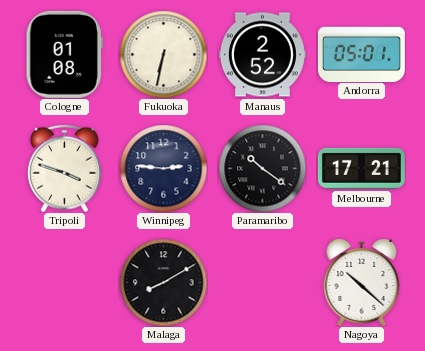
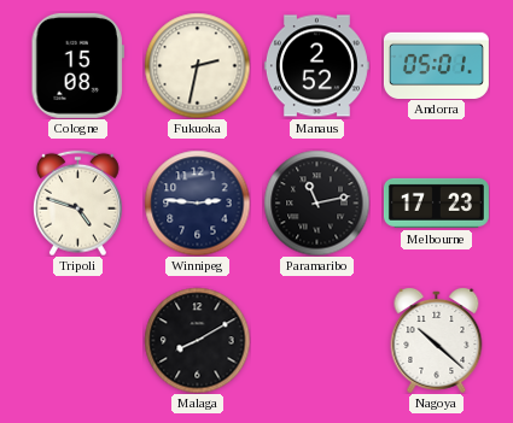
Cologne: 01:08 -> 15:08 (77, 65)
Fukuoka: 6:32 -> 2:32 (197, 65)
Tripoli: 3:48 -> 4:48 (77, 202)
Paramaribo: 10:21 -> 11:13 (316, 202)
Melbourne: 17:21 -> 17:23 (436, 202)
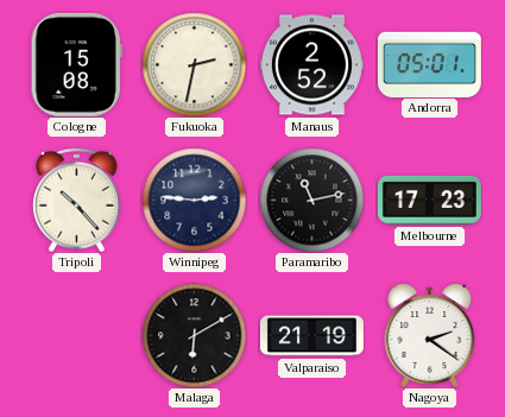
Tripoli: 4:48 -> 10:23 (76, 200)
Malaga: 8:10 -> 6:10 (194, 335)
Valparaiso: none -> 21:19 (311, 336)
Nagoya: 10:22 -> 2:21 (430, 336)
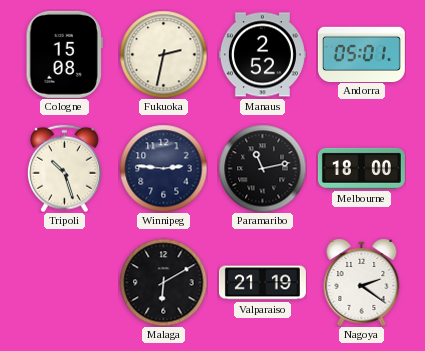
Tripoli: 10:23 -> 10:27 (64, 168)
Melbourne: 17:23 -> 18:00 (361, 168)
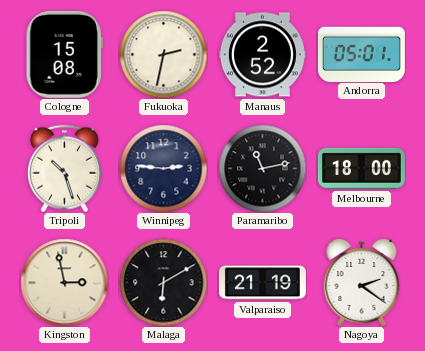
Kingston: none -> 2:58 (64, 282)
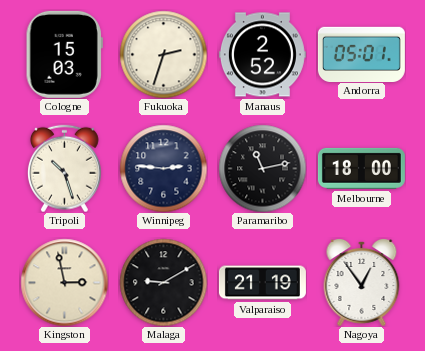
Cologne: 15:08 -> 15:03 (64, 54)
Fukuoka: 2:32 -> 2:33 (163, 54)
Malaga: 6:10 -> 9:10 (163, 282)
Nagoya: 2:21 -> 12:54 (362, 283)
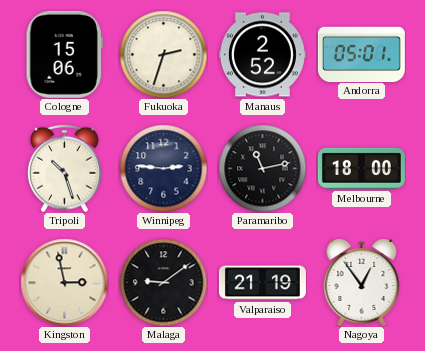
Cologne: 15:03 -> 15:06 (64, 54)
Malaga: 9:10 -> 9:09 (163, 282)
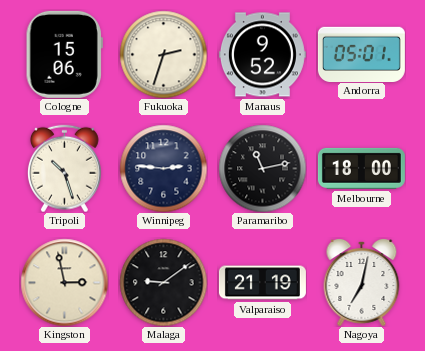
Manaus: 2:52 -> 9:52 (262, 55)
Nagoya: 12:54 -> 7:02 (362, 283)
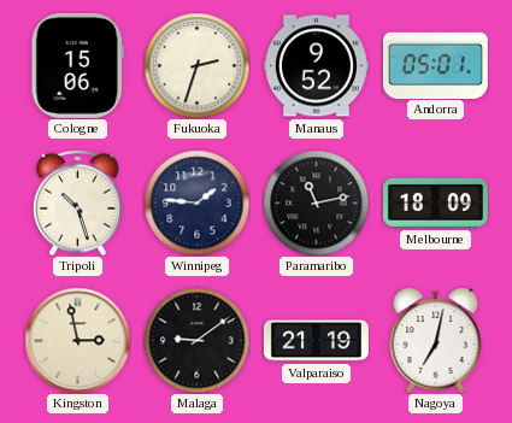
Winnipeg: 2:46 -> 1:46 (196, 202)
Melbourne: 18:00 -> 18:09 (435, 202)
